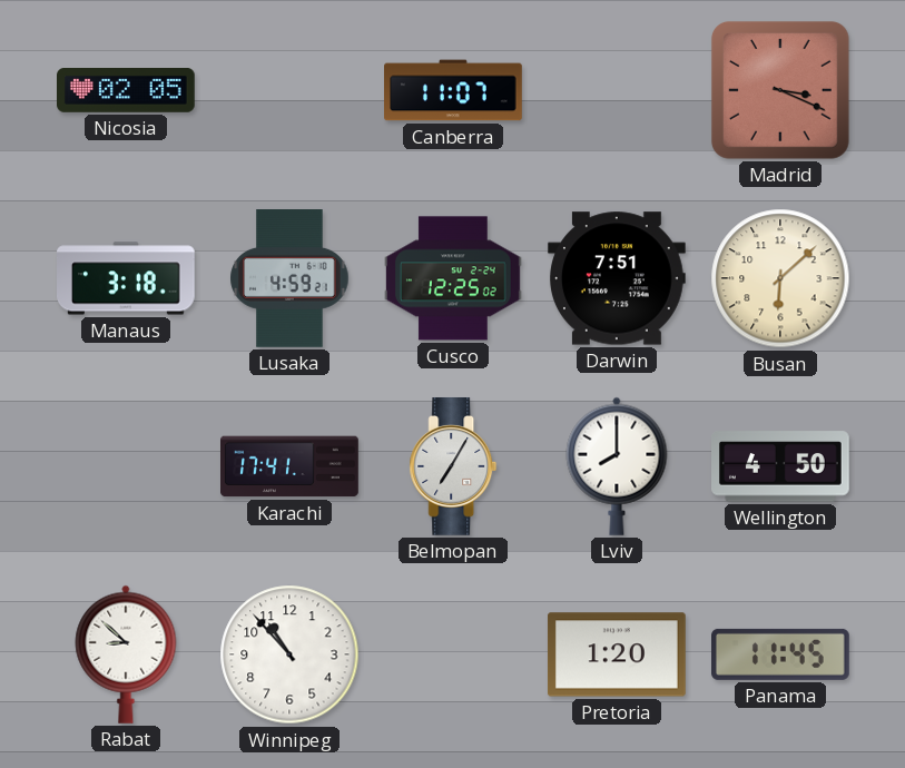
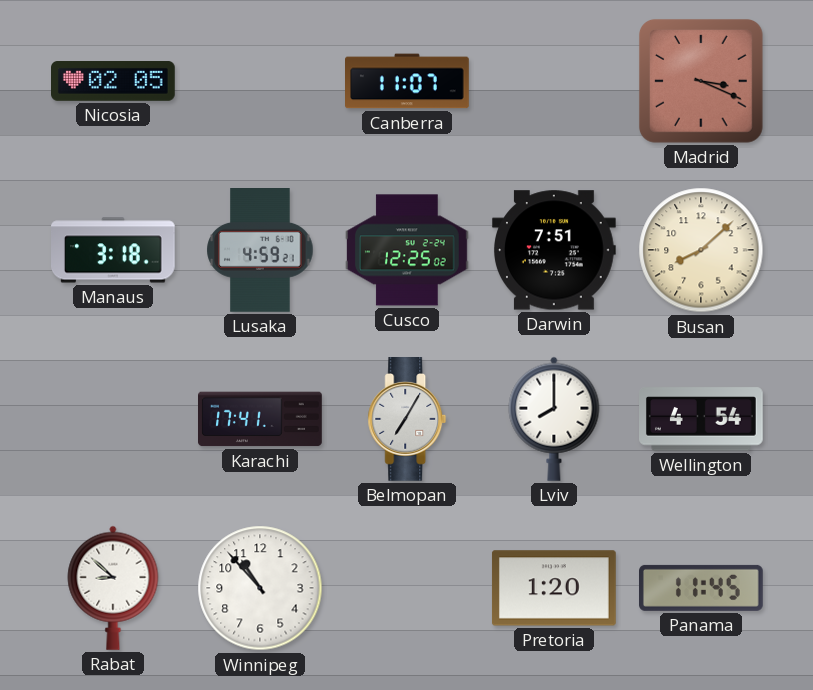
Busan: 6:08 -> 8:08 (701, 250)
Wellington: 4:50 -> 4:54 (702, 419)
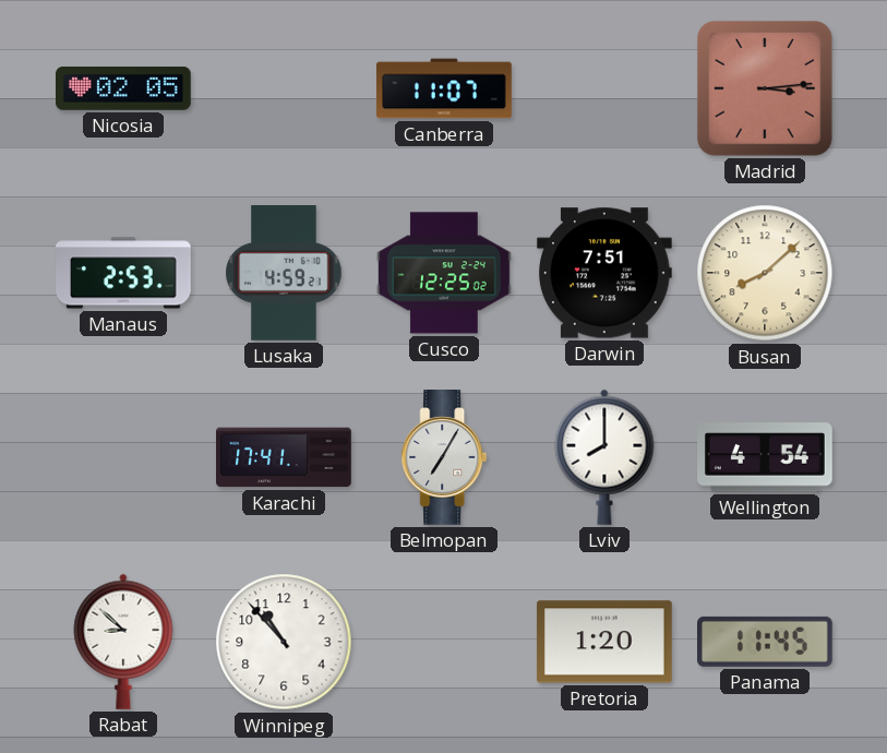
Madrid: 3:19 -> 3:14 (765, 88)
Manaus: 3:18 -> 2:53 (124, 273)
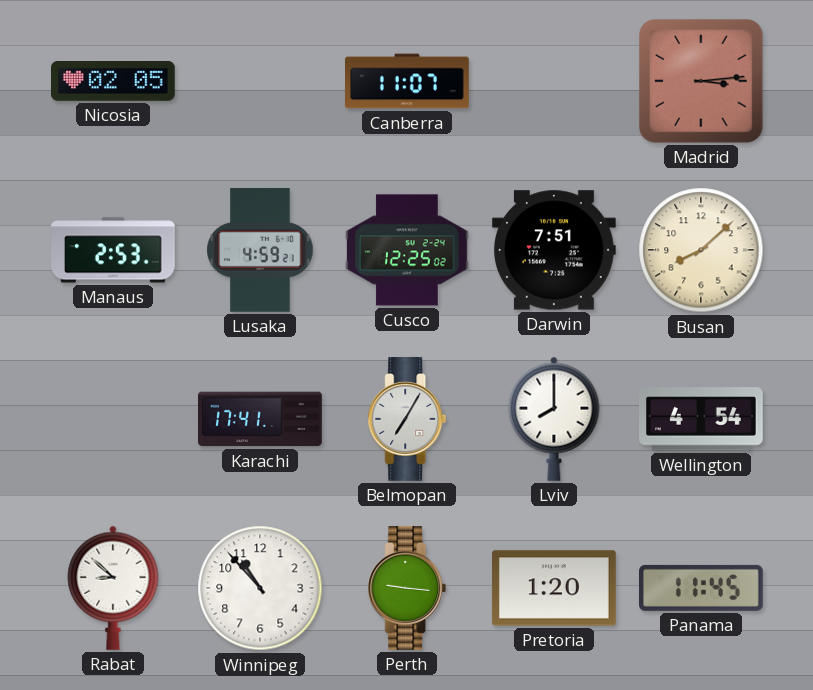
Perth: none -> 9:16 (407, 589)
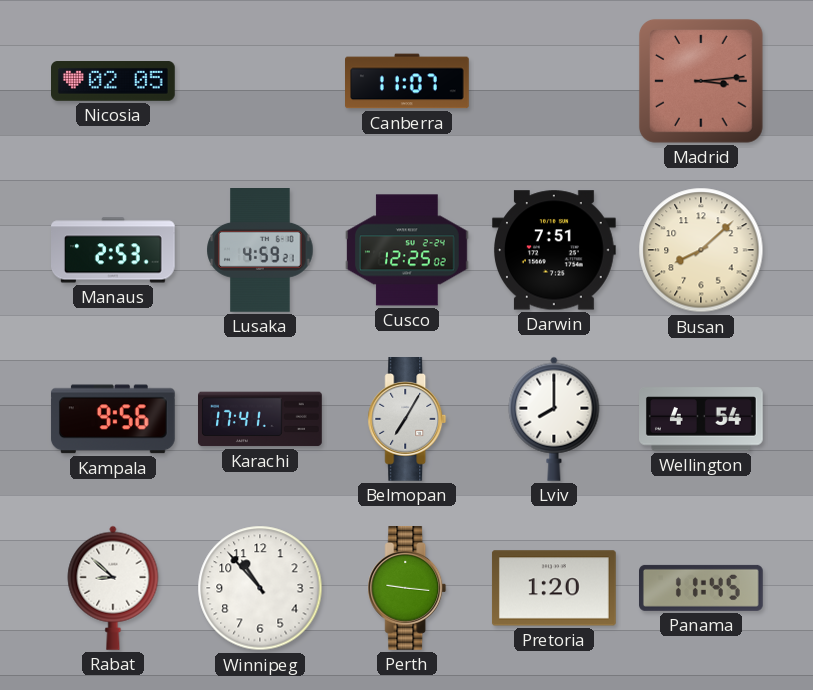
Kampala: none -> 9:56 (113, 419)
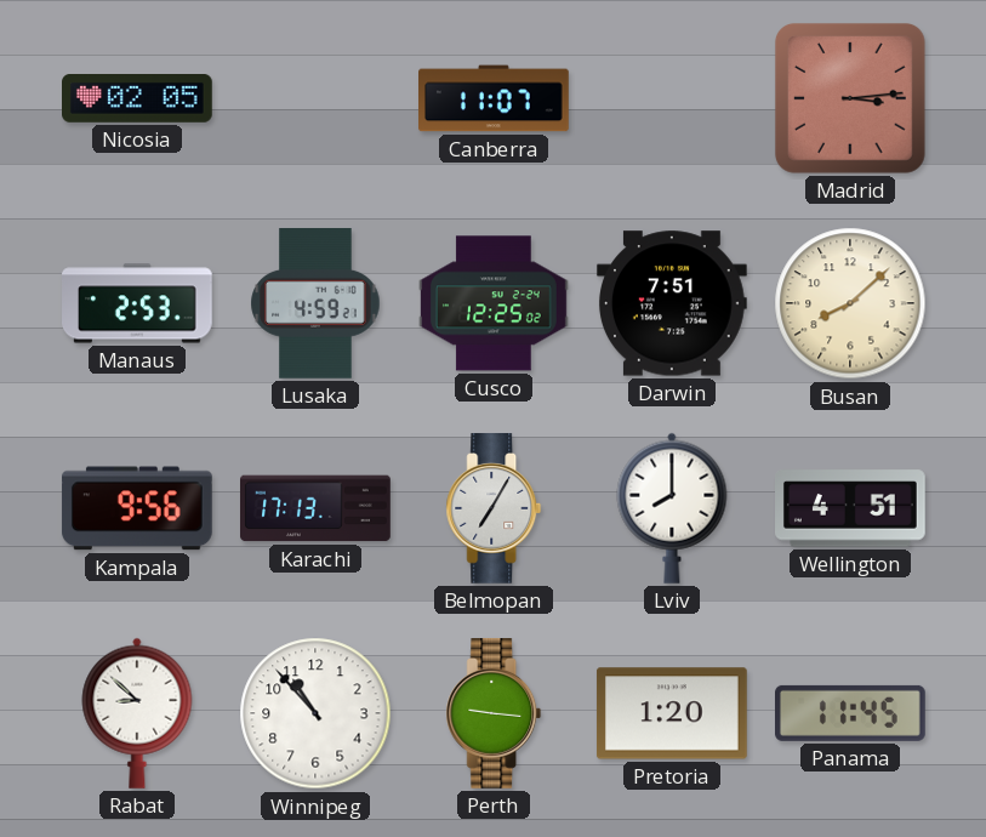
Karachi: 17:41 -> 17:13 (317, 508)
Wellington: 4:54 -> 4:51 (851, 508)
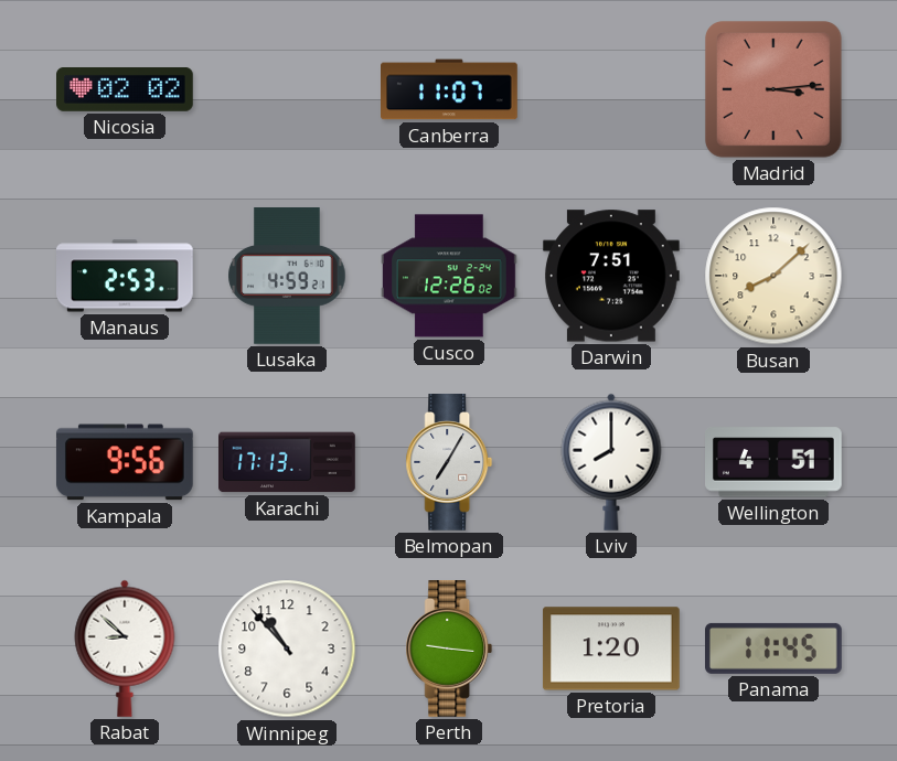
Nicosia: 02:05 -> 02:02 (126, 90)
Cusco: 12:25 -> 12:26 (450, 276)
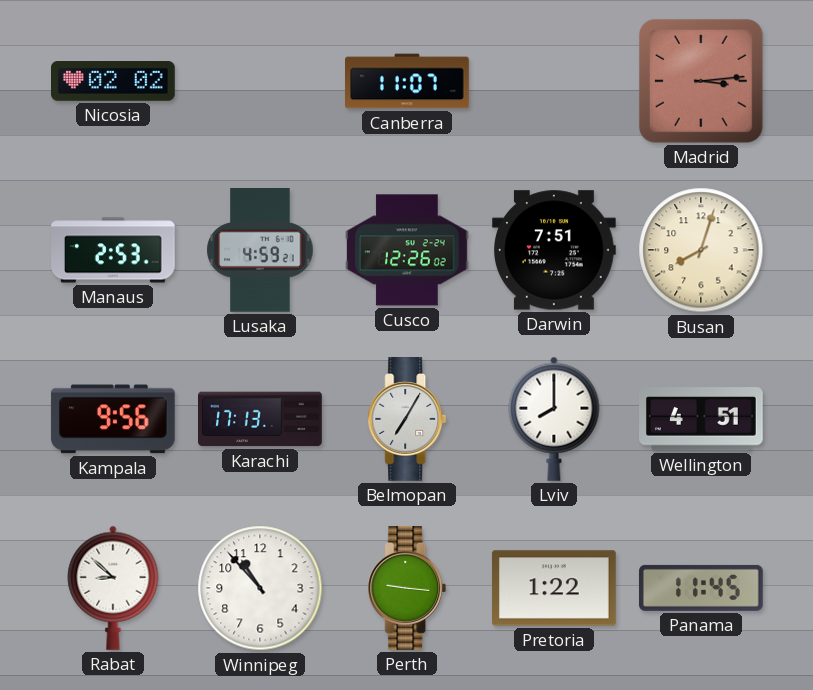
Busan: 8:08 -> 8:03 (701, 250)
Pretoria: 1:20 -> 1:22 (554, 588)
